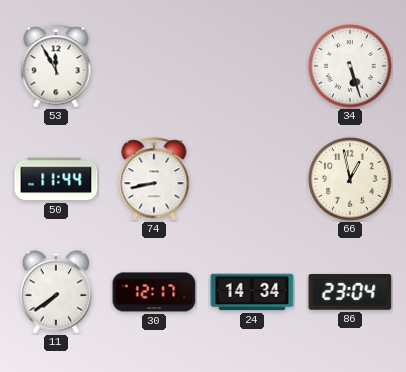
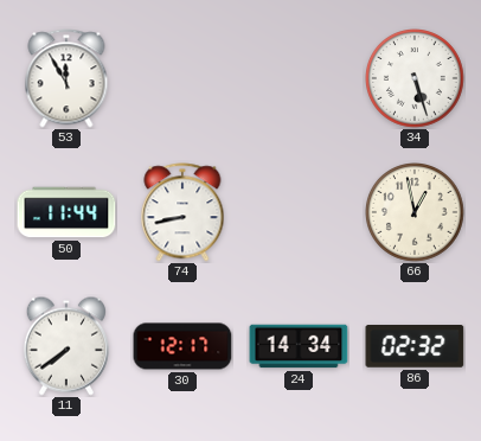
86: 23:04 -> 02:32 (415, 347)
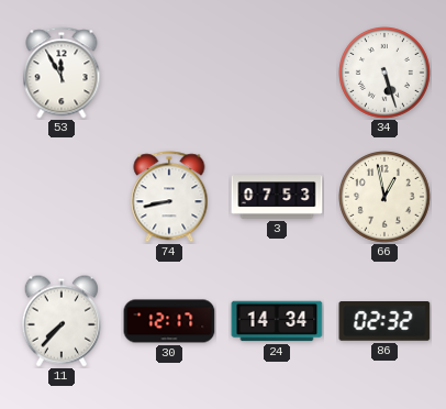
50: 11:44 -> none (66, 212)
3: none -> 07:53 (277, 197)
11: 7:39 -> 7:37 (62, 321)
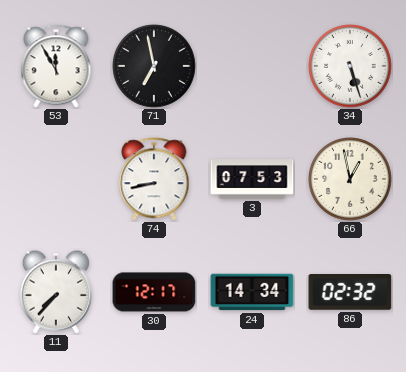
71: none -> 6:58 (155, 67)
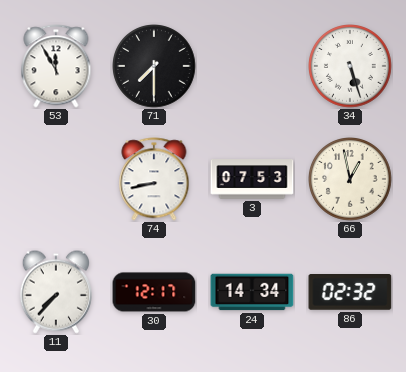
71: 6:58 -> 7:30 (155, 67)
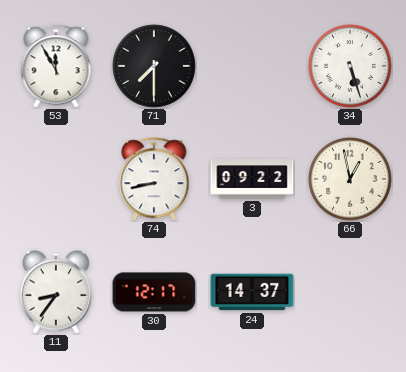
3: 07:53 -> 09:22 (252, 179)
11: 7:37 -> 8:36 (56, 292)
24: 14:34 -> 14:37 (252, 292)
86: 02:32 -> none (350, 293)
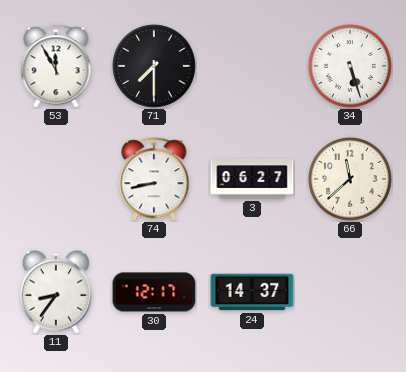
3: 09:22 -> 06:27 (252, 179)
66: 12:58 -> 11:38 (351, 180)
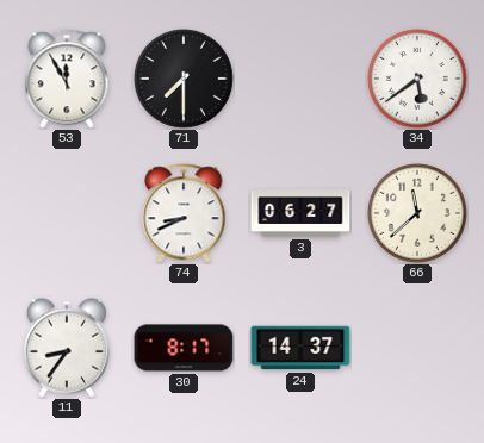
34: 5:27 -> 5:39 (418, 80)
74: 8:43 -> 8:41 (184, 213)
30: 12:17 -> 8:17 (184, 348)
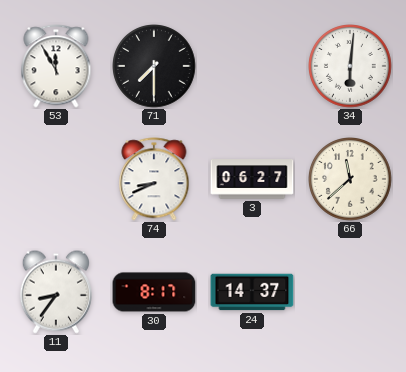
34: 5:39 -> 6:01 (351, 67)
